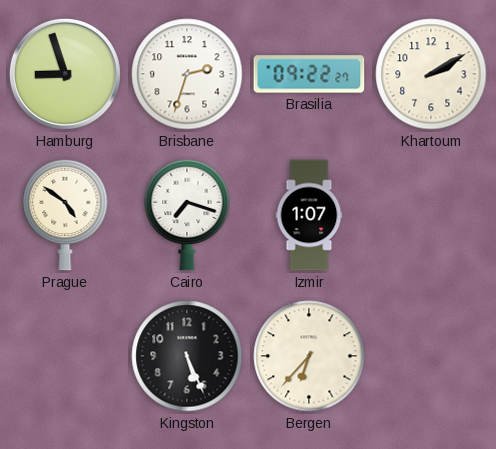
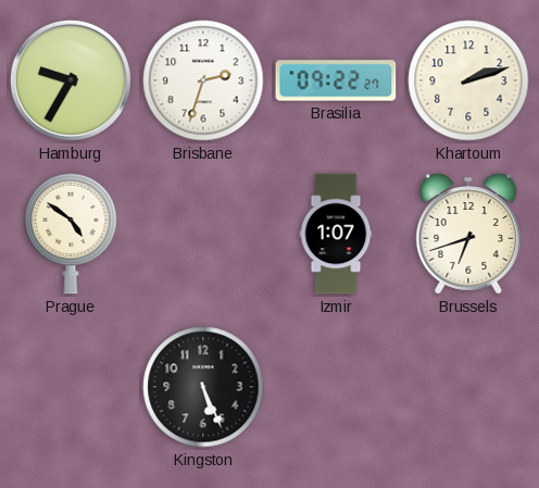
Hamburg: 8:57 -> 9:35 (71, 80)
Khartoum: 2:10 -> 2:12 (468, 80)
Cairo: 7:18 -> none (187, 215)
Brussels: none -> 6:42 (468, 234)
Bergen: 6:37 -> none (309, 356)
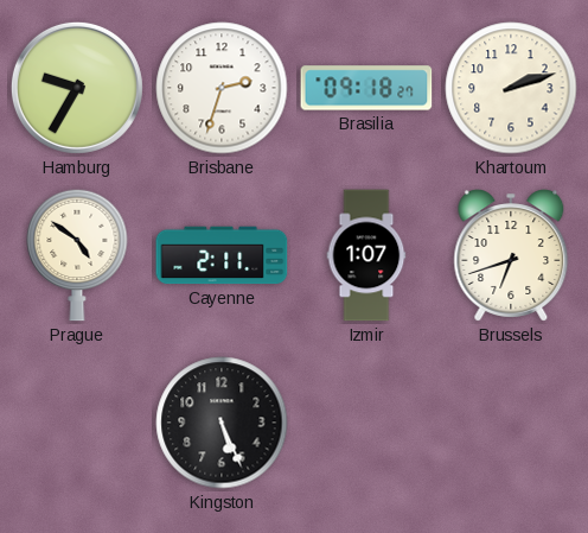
Brasilia: 09:22 -> 09:18 (366, 88)
Cayenne: none -> 2:11 (222, 255)
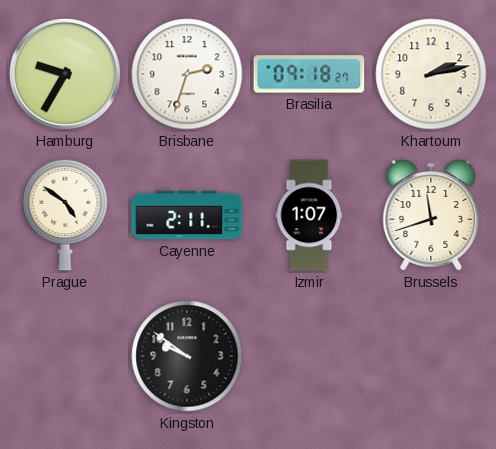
Khartoum: 2:12 -> 2:13 (431, 74)
Brussels: 6:42 -> 11:42 (431, 215)
Kingston: 5:26 -> 9:51 (187, 356)
